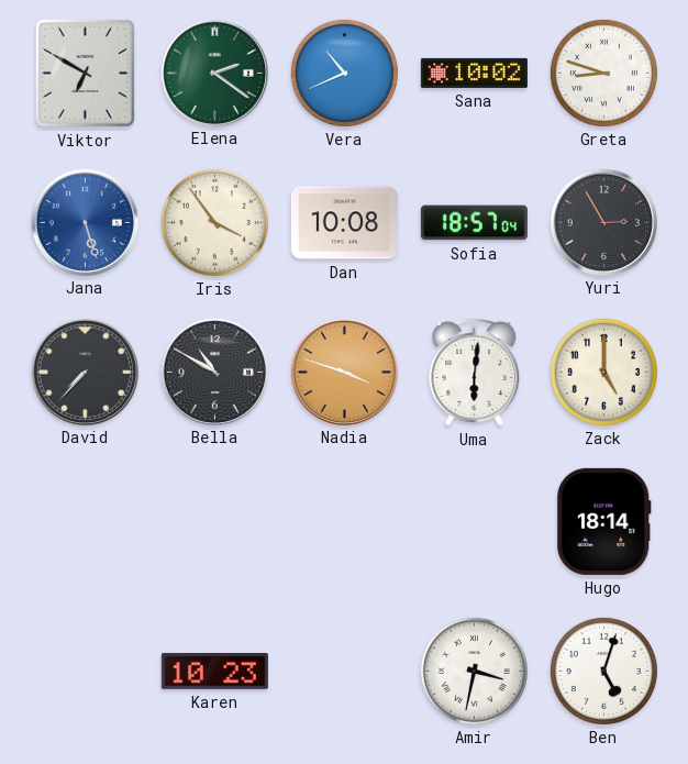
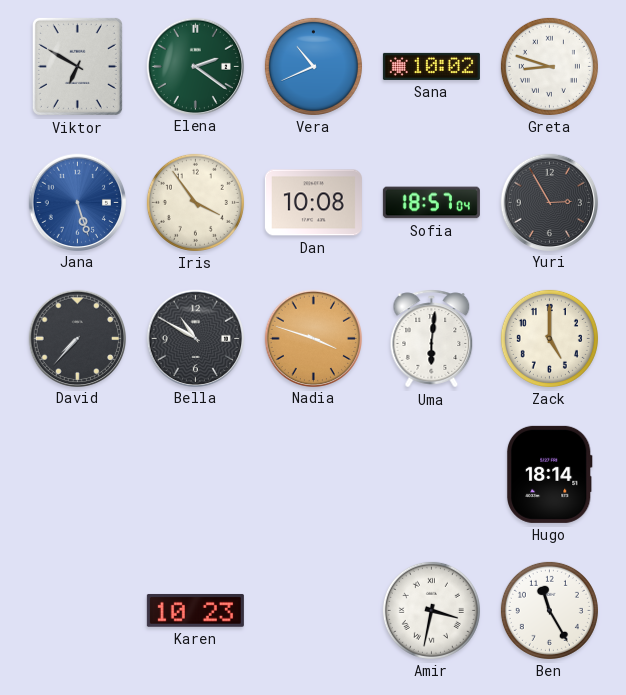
Ben: 5:03 -> 11:25 (549, 610)
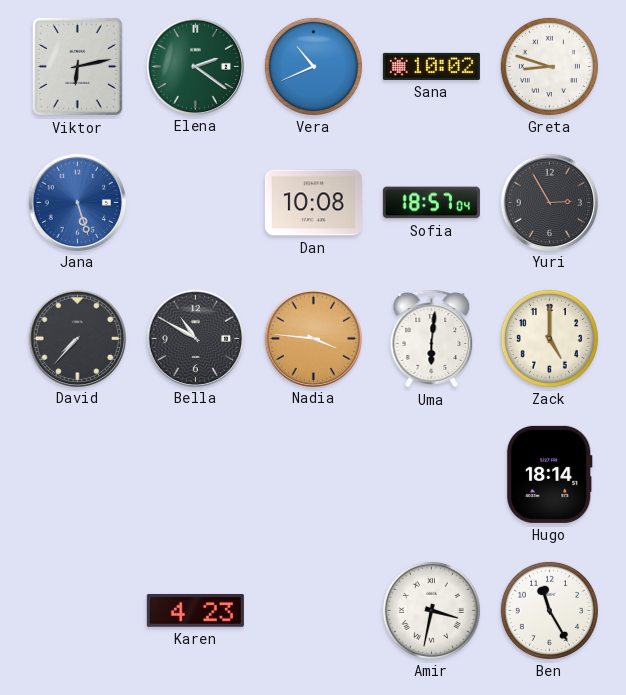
Viktor: 6:50 -> 6:13 (77, 66)
Iris: 3:54 -> none (195, 202)
Nadia: 3:48 -> 3:46 (313, 338)
Karen: 10:23 -> 4:23 (195, 611)
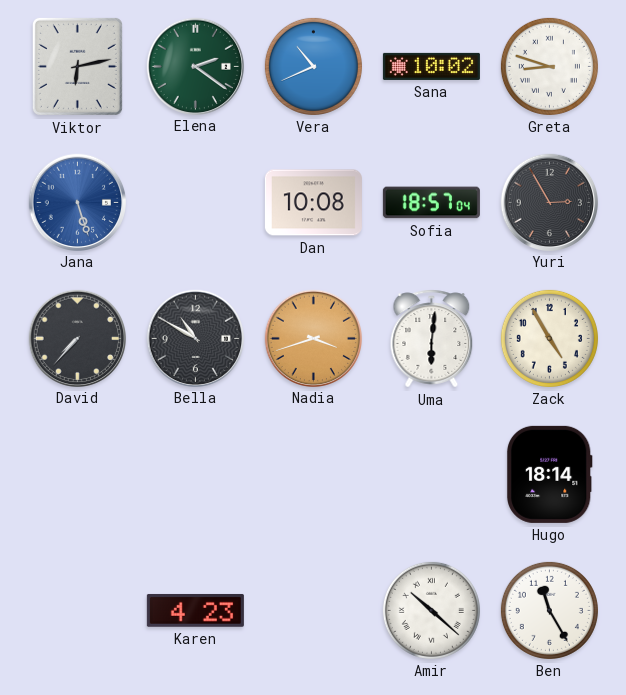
Nadia: 3:46 -> 3:42 (313, 338)
Zack: 5:00 -> 4:55 (549, 338)
Amir: 3:32 -> 10:22 (431, 610)
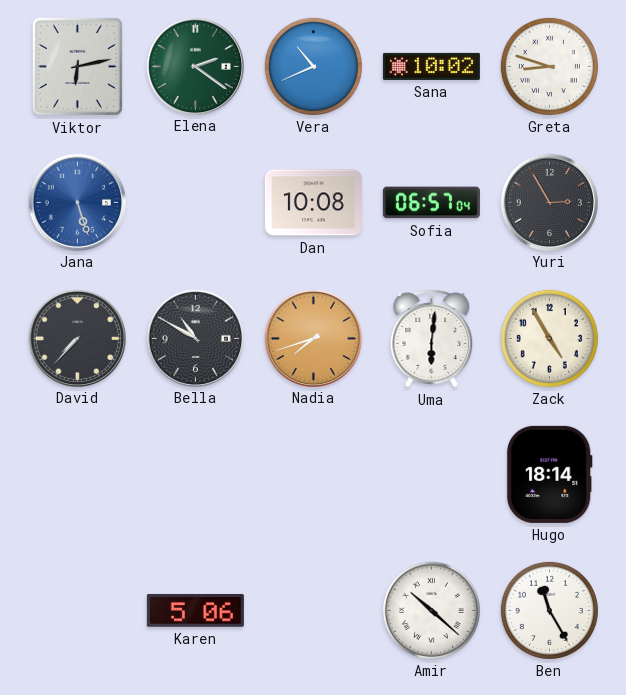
Sofia: 18:57 -> 06:57 (431, 203)
Nadia: 3:42 -> 7:42 (313, 338)
Karen: 4:23 -> 5:06 (195, 611)
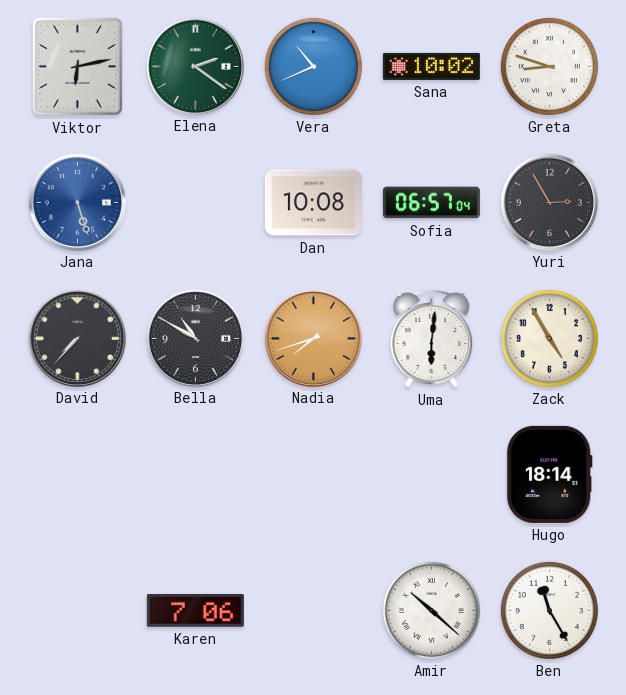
Karen: 5:06 -> 7:06 (195, 611)
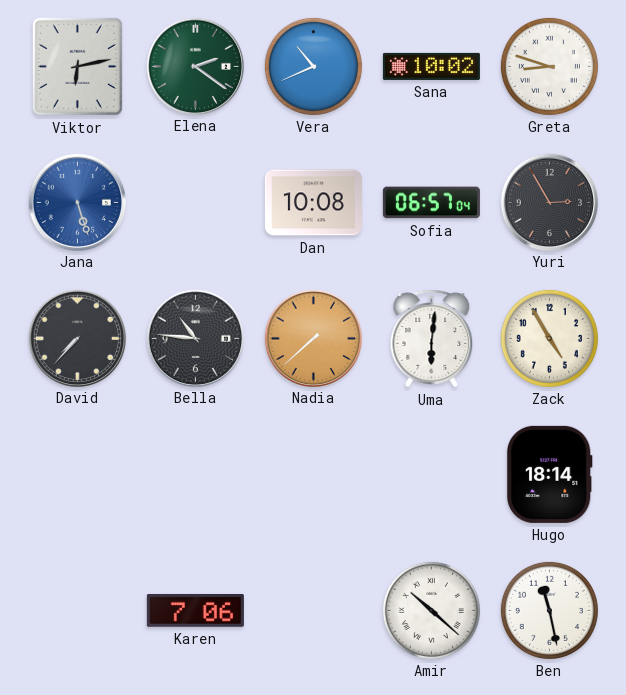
Bella: 10:50 -> 10:46 (195, 338)
Nadia: 7:42 -> 7:38 (313, 338)
Ben: 11:25 -> 11:28 (549, 610)
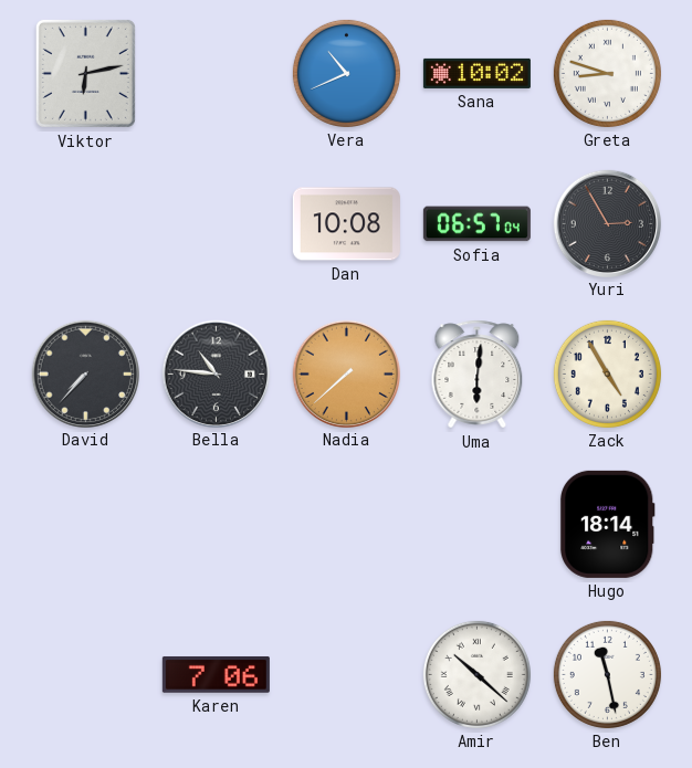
Elena: 2:21 -> none (195, 66)
Jana: 5:27 -> none (77, 202)
